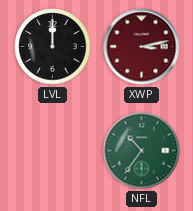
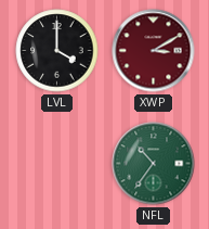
LVL: 12:00 -> 4:00 (57, 51)
XWP: 3:13 -> 3:10 (154, 51)
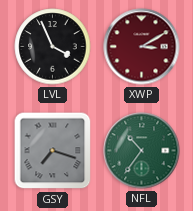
LVL: 4:00 -> 3:56 (53, 47)
GSY: none -> 7:18 (53, 151)
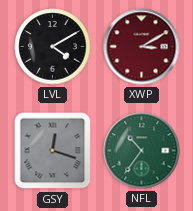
LVL: 3:56 -> 4:10 (53, 47)
GSY: 7:18 -> 12:18 (53, 151)
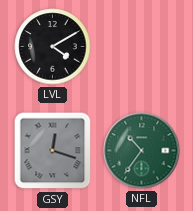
XWP: 3:10 -> none (142, 47)
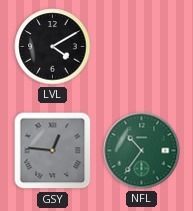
GSY: 12:18 -> 12:46 (53, 151)
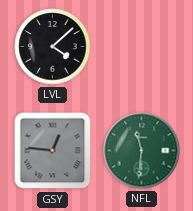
LVL: 4:10 -> 4:08 (53, 47)
NFL: 10:36 -> 11:31 (142, 151)
